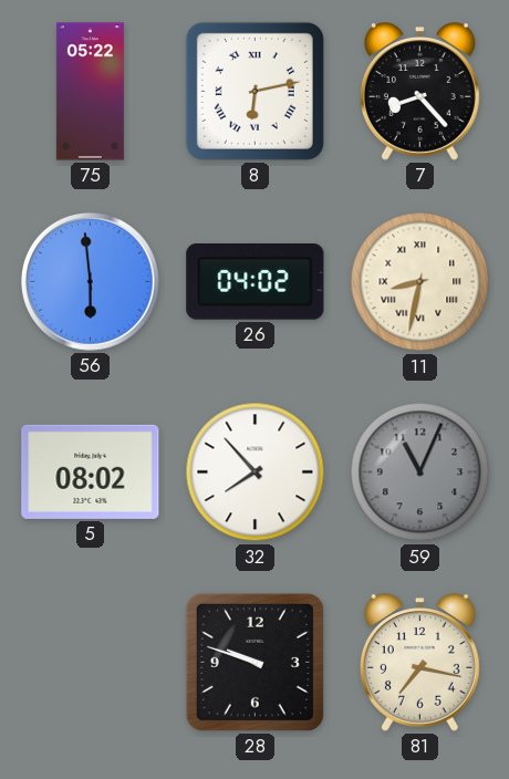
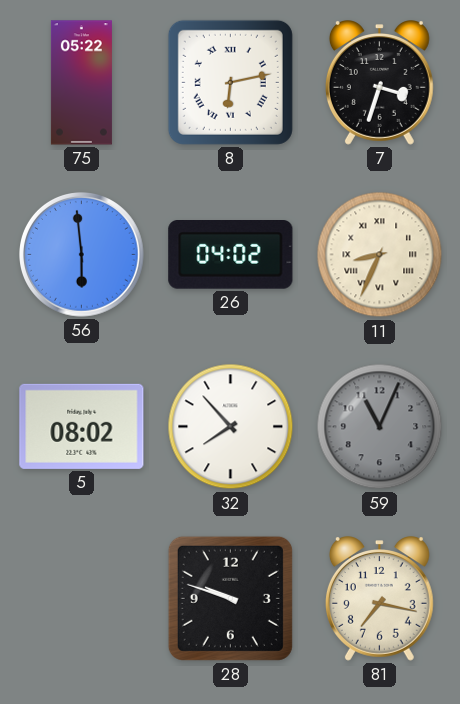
7: 8:23 -> 3:33 (379, 83)
11: 8:32 -> 8:34 (380, 255)
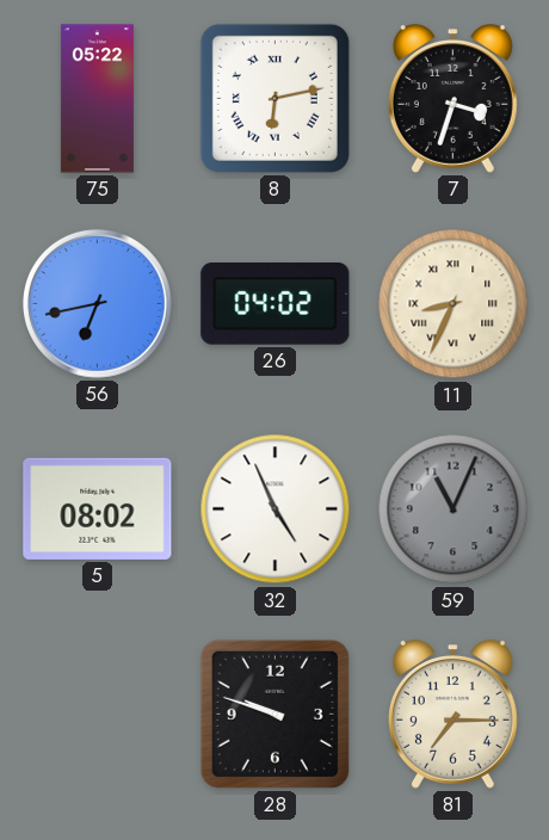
56: 5:59 -> 6:43 (98, 304)
32: 7:53 -> 4:56 (276, 509)
81: 7:17 -> 7:15 (452, 715)
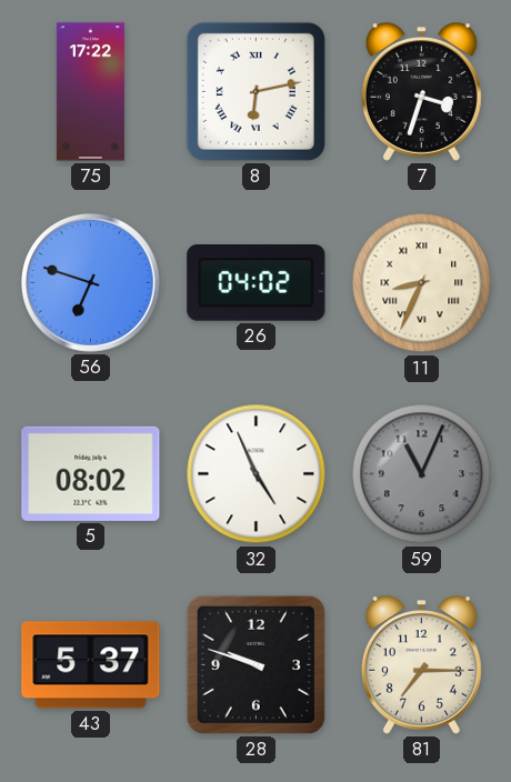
75: 05:22 -> 17:22 (90, 92)
56: 6:43 -> 6:48 (91, 283)
43: none -> 5:37 (91, 665)
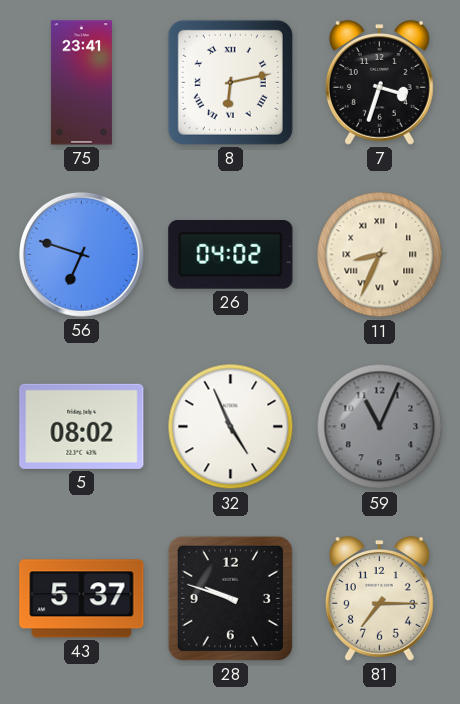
75: 17:22 -> 23:41 (81, 83)
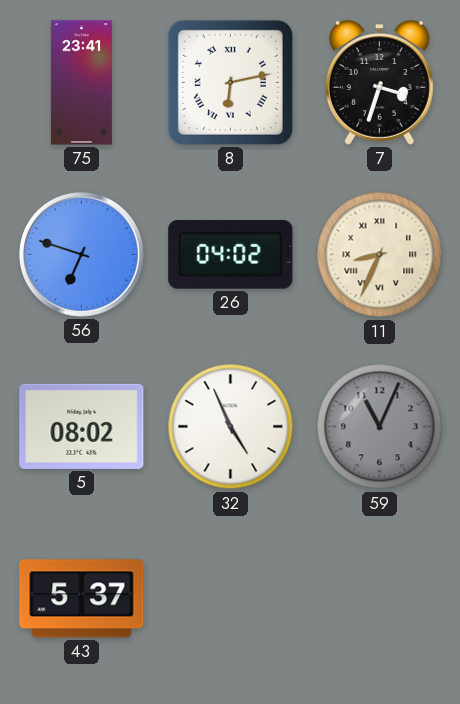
28: 9:48 -> none (230, 598)
81: 7:15 -> none (379, 599)
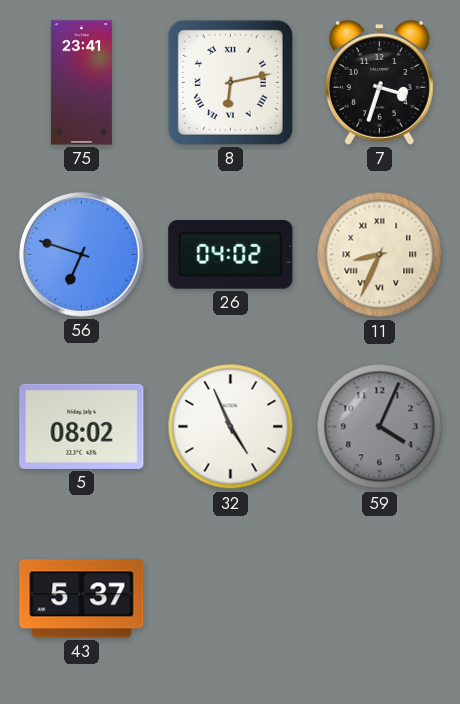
59: 11:04 -> 4:04 (380, 427)
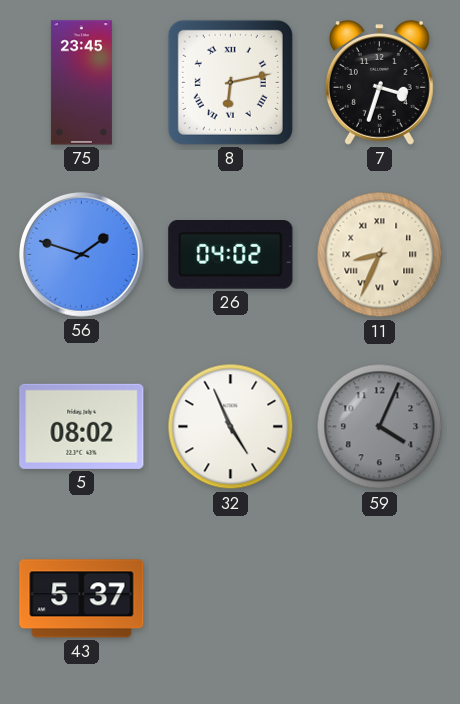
75: 23:41 -> 23:45 (81, 83)
56: 6:48 -> 1:48 (82, 255)
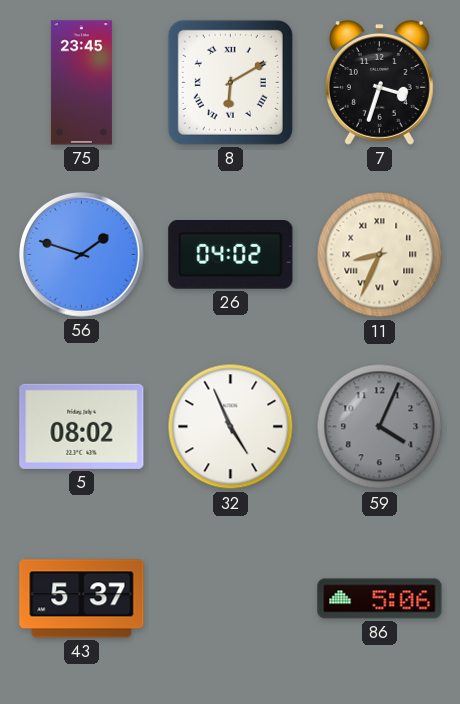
8: 6:13 -> 6:10 (230, 82)
86: none -> 5:06 (380, 599)
